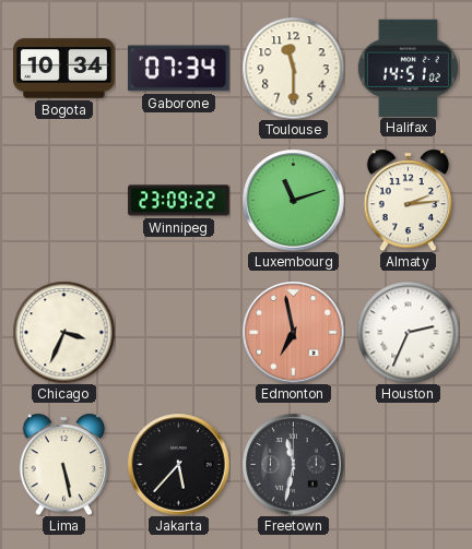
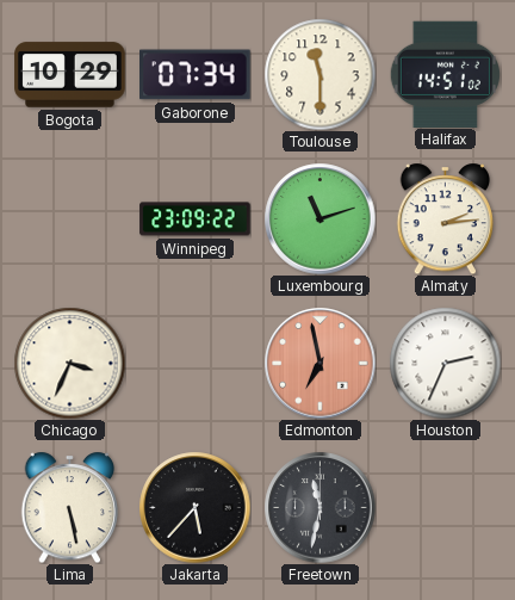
Bogota: 10:34 -> 10:29 (70, 75)
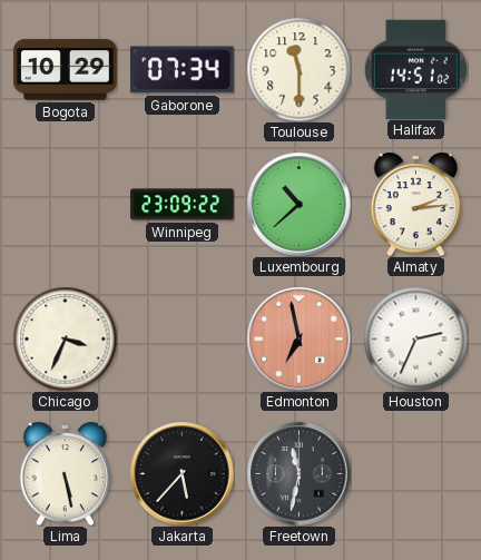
Luxembourg: 11:12 -> 10:38 (298, 204)
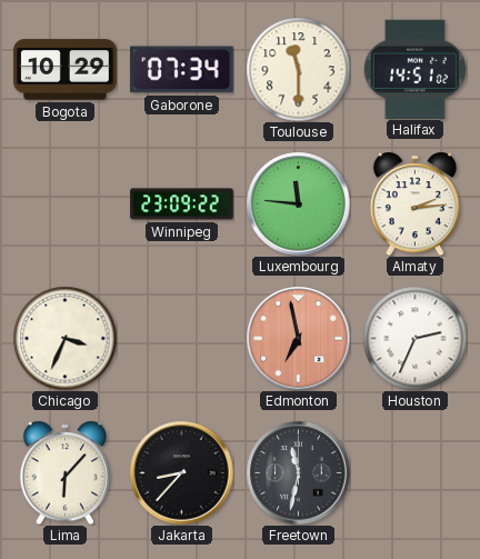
Luxembourg: 10:38 -> 11:46 (298, 203)
Lima: 5:28 -> 6:07 (66, 472)
Jakarta: 5:37 -> 8:37 (181, 472)
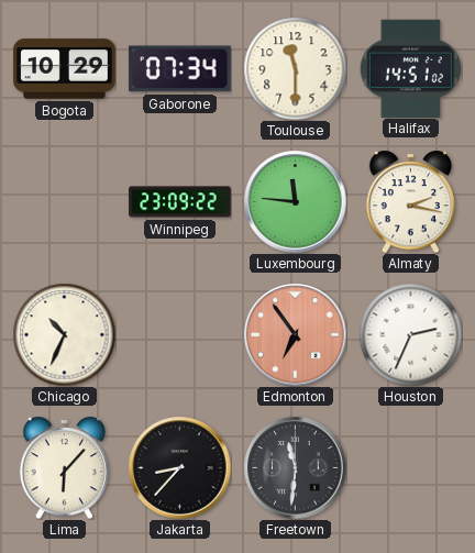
Almaty: 2:14 -> 2:17 (411, 201)
Chicago: 3:34 -> 10:34 (64, 334)
Edmonton: 6:58 -> 6:54 (295, 334)
Freetown: 11:32 -> 11:31 (295, 467)
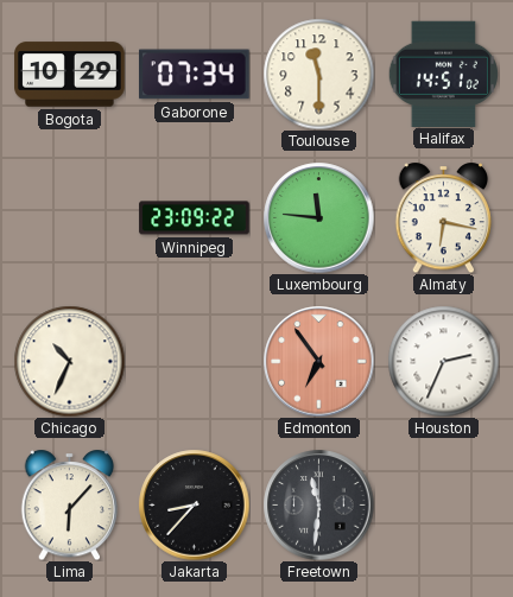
Almaty: 2:17 -> 6:17 (444, 217)
